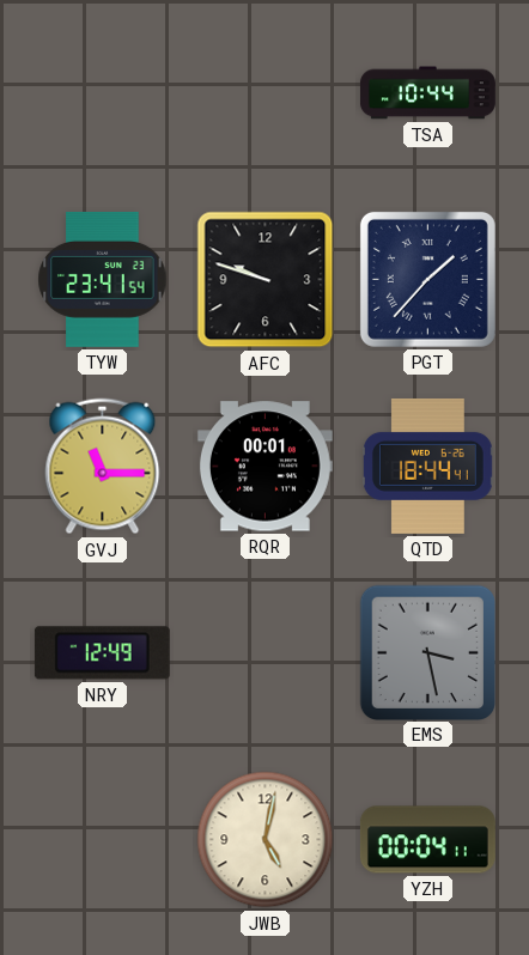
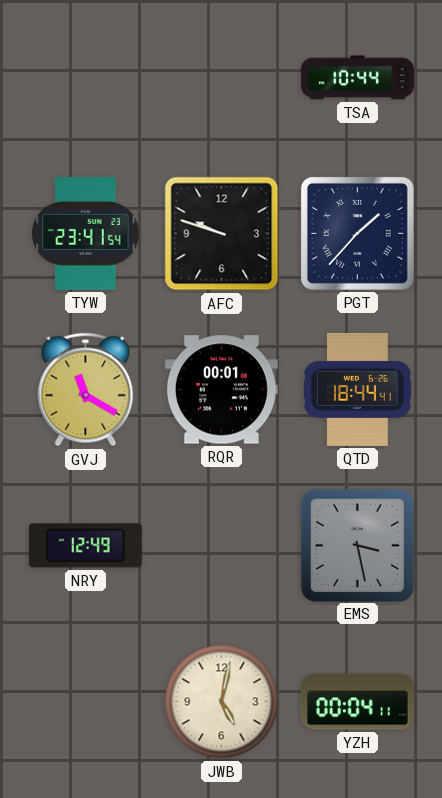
GVJ: 11:15 -> 11:20 (86, 390)
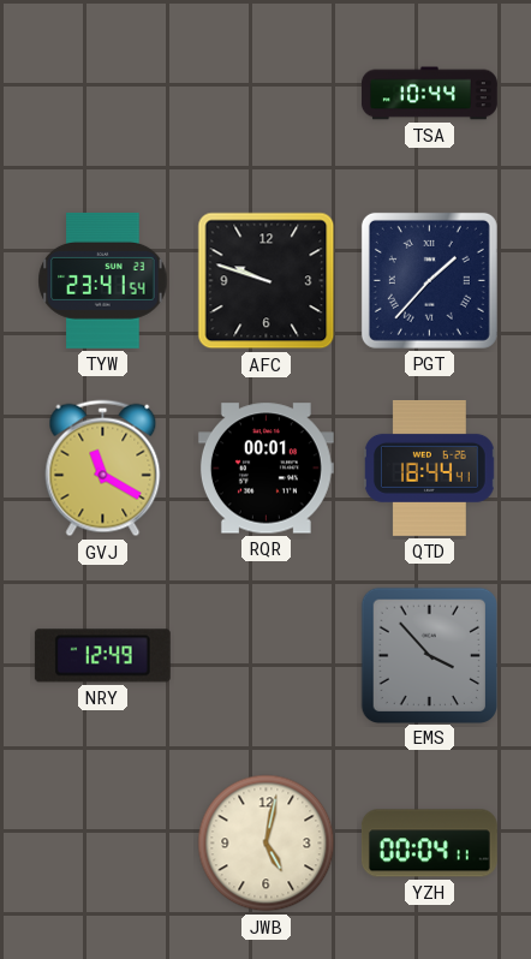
EMS: 3:28 -> 3:53 (429, 655)
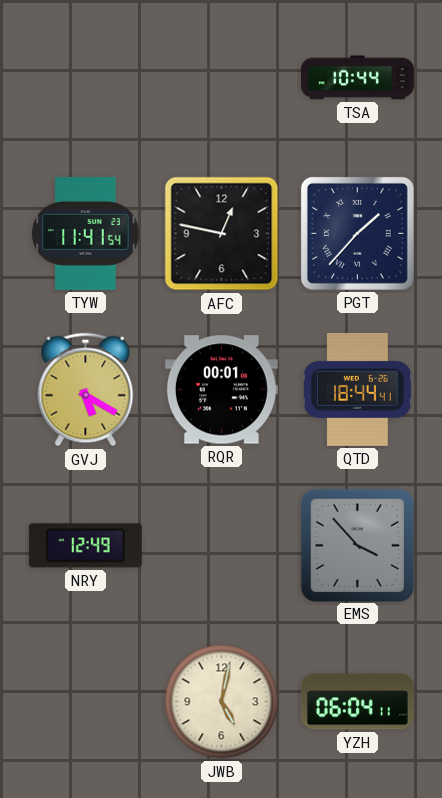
TYW: 23:41 -> 11:41 (86, 233)
AFC: 9:48 -> 12:47 (222, 234)
GVJ: 11:20 -> 5:20 (86, 390)
YZH: 00:04 -> 06:04 (357, 702)
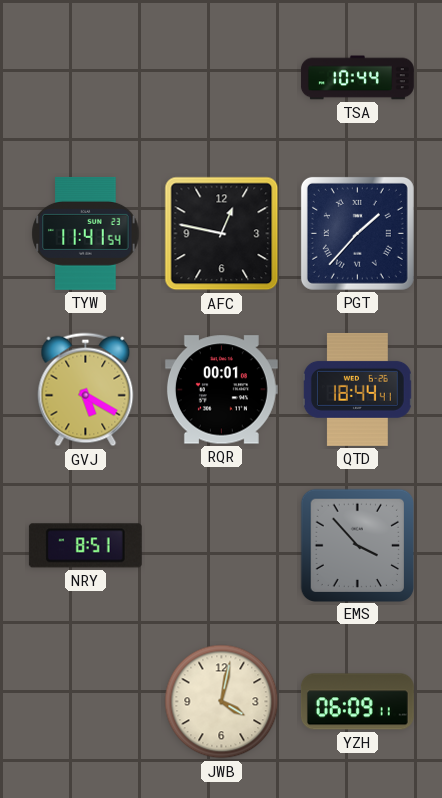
NRY: 12:49 -> 8:51 (85, 546)
JWB: 5:02 -> 4:02 (222, 702)
YZH: 06:04 -> 06:09 (357, 702)
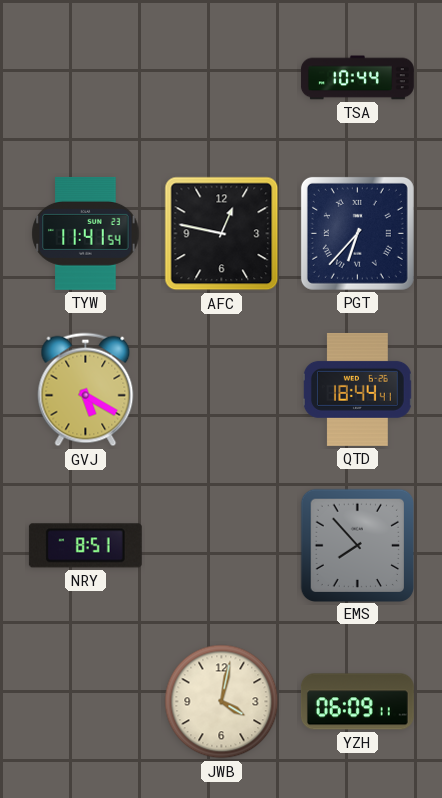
PGT: 1:37 -> 6:37 (357, 233)
RQR: 00:01 -> none (221, 390)
EMS: 3:53 -> 7:53 (357, 545)
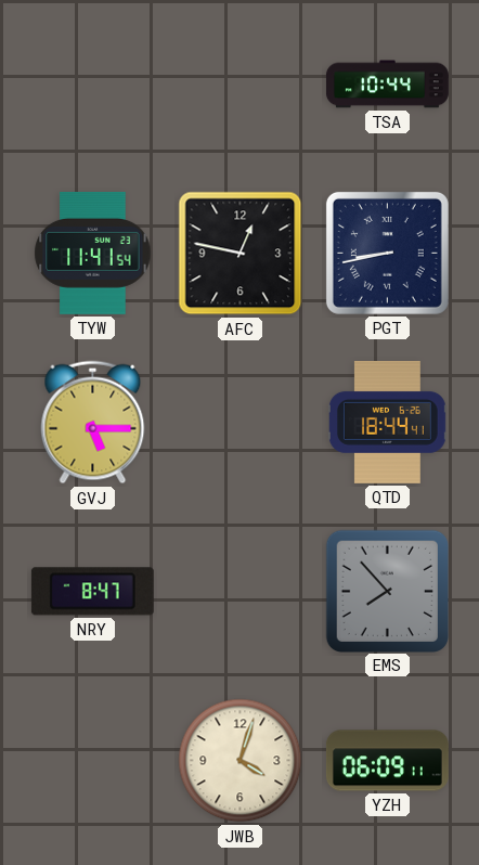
PGT: 6:37 -> 8:43 (387, 253)
GVJ: 5:20 -> 5:15 (93, 423)
NRY: 8:51 -> 8:47 (92, 592)
JWB: 4:02 -> 4:03 (241, 761)
